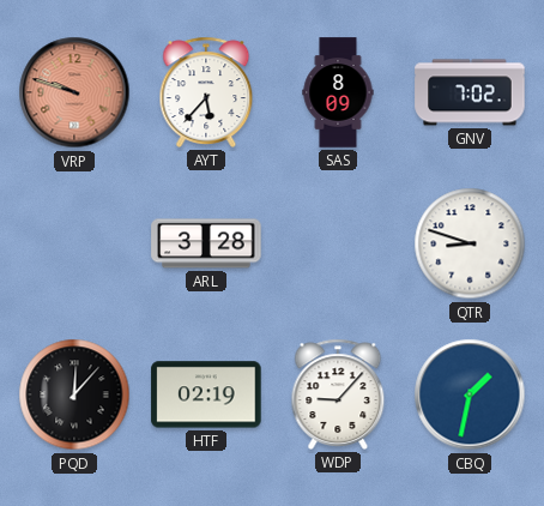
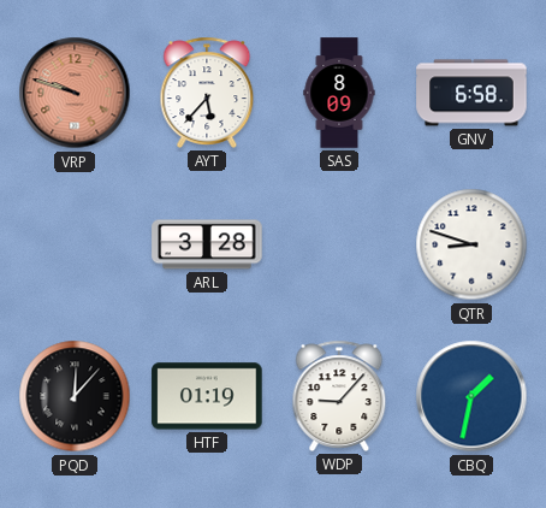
GNV: 7:02 -> 6:58 (471, 93)
HTF: 02:19 -> 01:19 (207, 396)
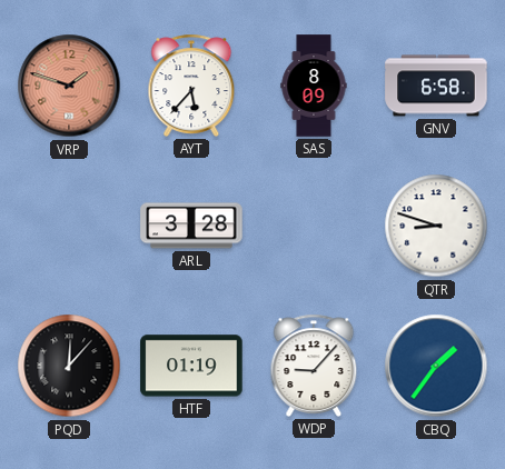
VRP: 9:48 -> 1:48 (69, 86)
CBQ: 1:32 -> 1:36 (436, 366)
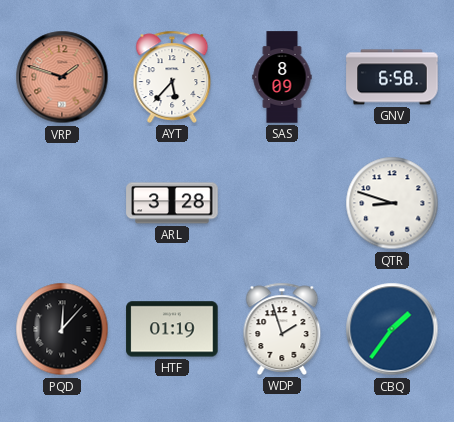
WDP: 9:07 -> 1:57 (282, 329)
